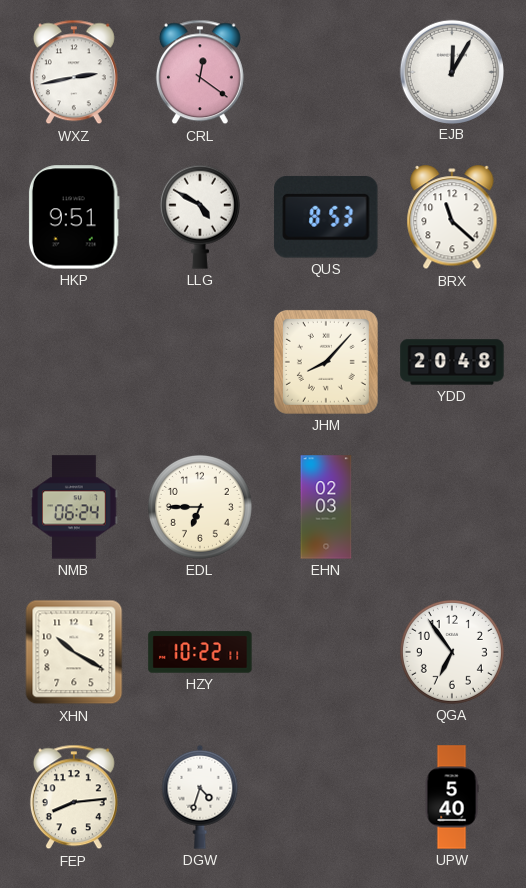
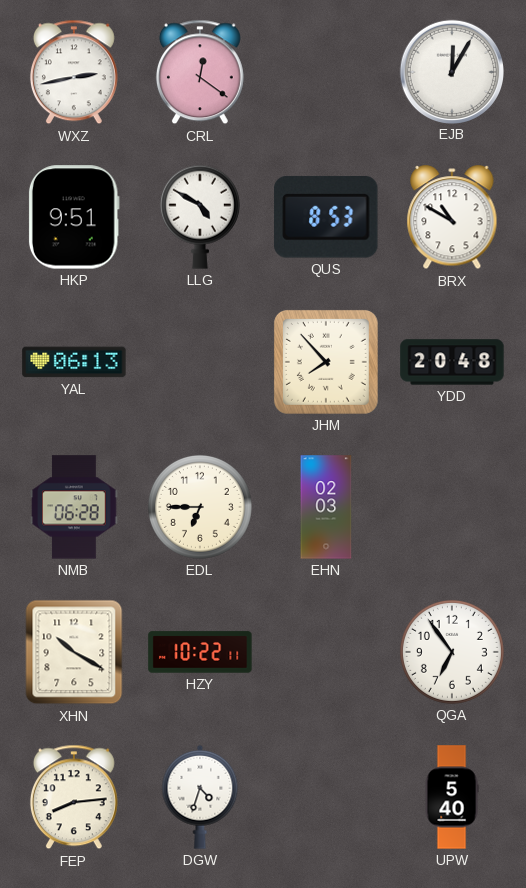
BRX: 11:22 -> 10:50 (452, 218)
YAL: none -> 06:13 (74, 362)
JHM: 8:07 -> 7:53 (326, 362)
NMB: 06:24 -> 06:28 (74, 507)
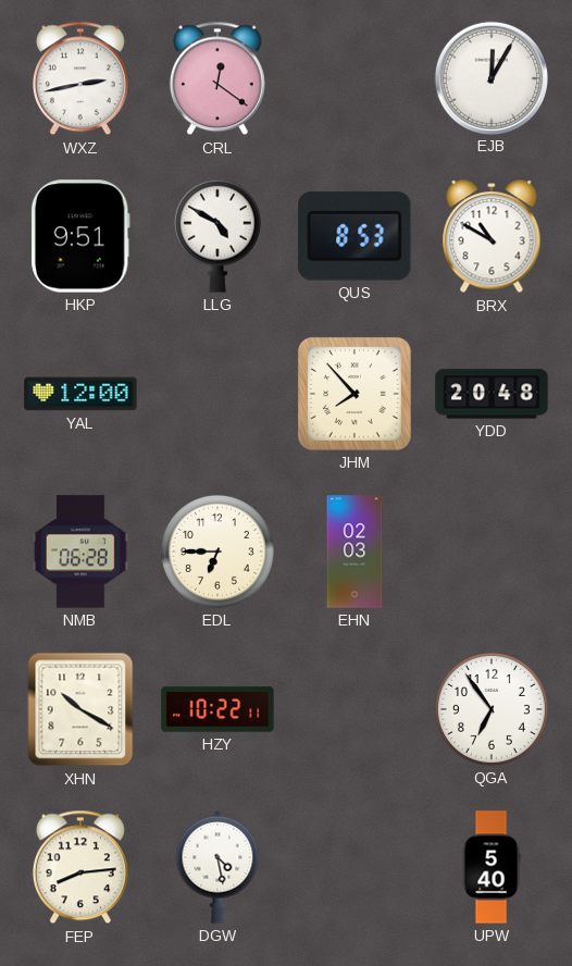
YAL: 06:13 -> 12:00 (80, 394)
DGW: 4:33 -> 4:28 (217, 867)
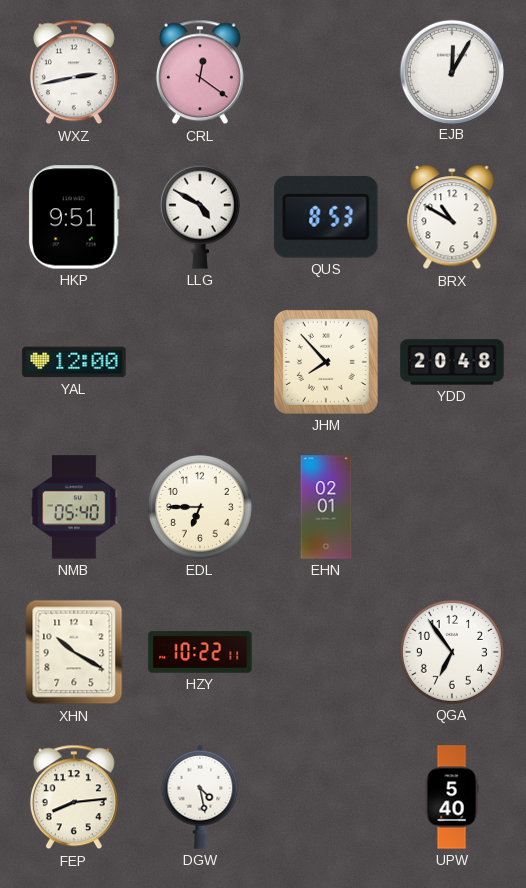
NMB: 06:28 -> 05:40 (74, 507)
EHN: 02:03 -> 02:01 (326, 507)
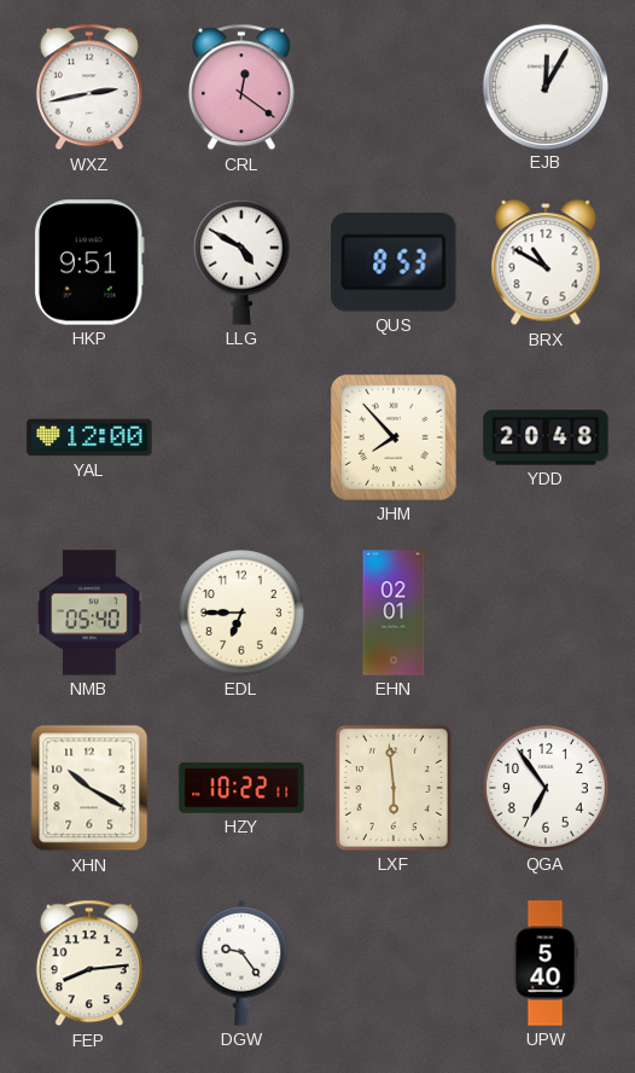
LXF: none -> 5:59 (394, 788)
DGW: 4:28 -> 9:24 (241, 963)
